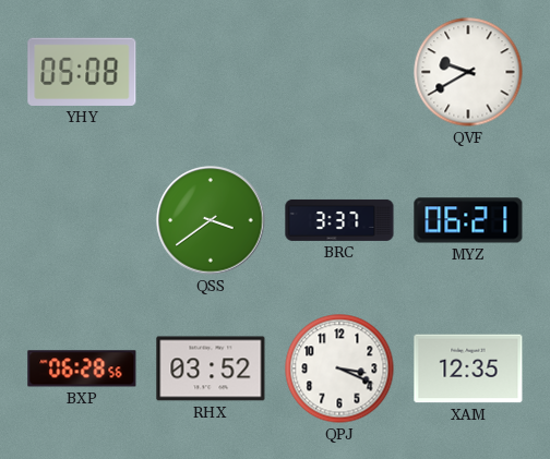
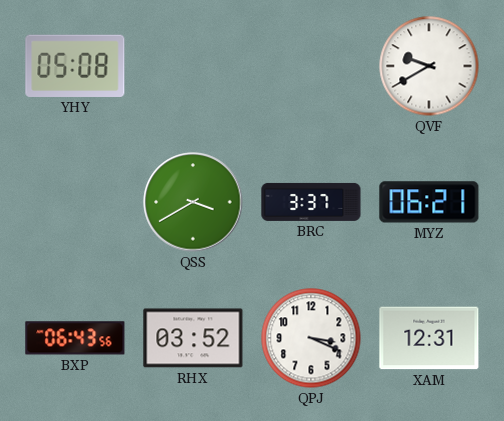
QSS: 3:39 -> 3:40 (193, 202)
BXP: 06:28 -> 06:43 (75, 338)
XAM: 12:35 -> 12:31 (429, 338)
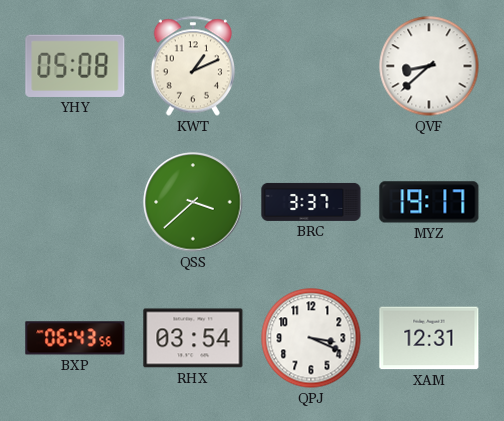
KWT: none -> 1:11 (193, 66)
QVF: 9:40 -> 8:38 (429, 66)
QSS: 3:40 -> 3:38 (193, 202)
MYZ: 06:21 -> 19:17 (429, 202)
RHX: 03:52 -> 03:54 (193, 338)
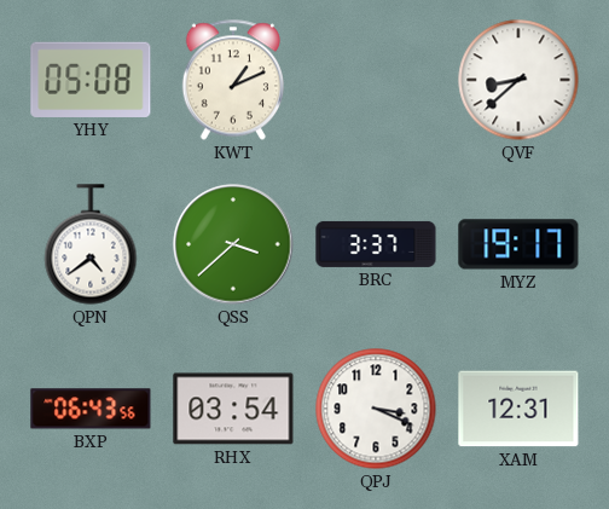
QPN: none -> 4:39 (91, 244)
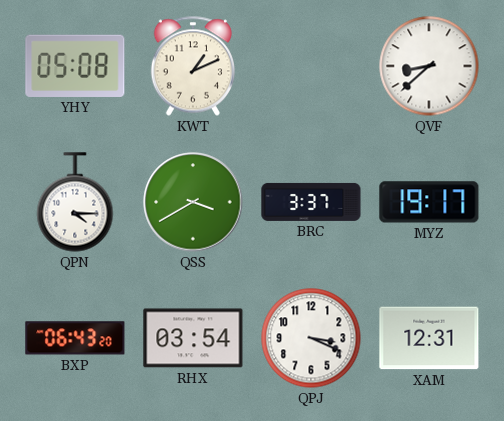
QPN: 4:39 -> 4:15 (75, 202)
QSS: 3:38 -> 3:40 (193, 202)
BXP: 06:43:56 -> 06:43:20 (75, 338)
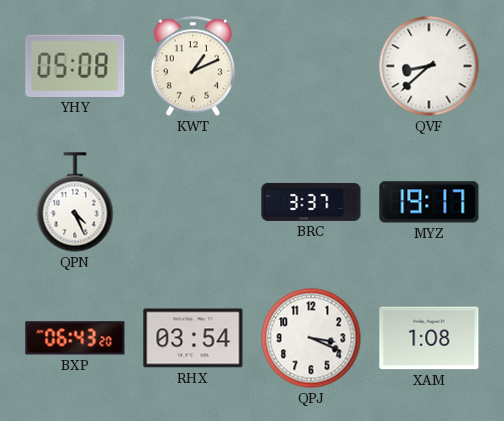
QPN: 4:15 -> 4:26 (75, 202)
QSS: 3:40 -> none (193, 202)
XAM: 12:31 -> 1:08 (429, 338)
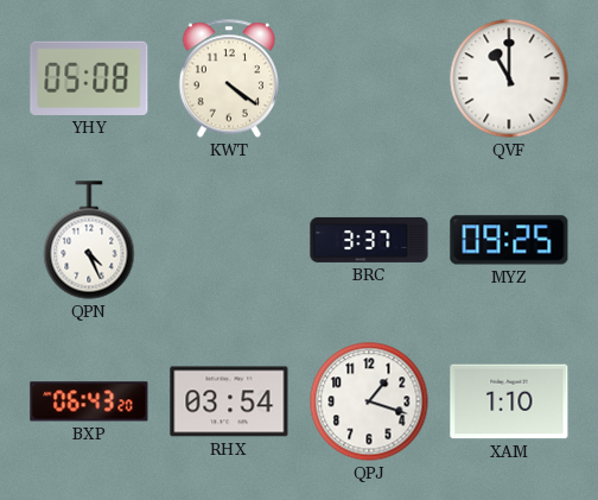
KWT: 1:11 -> 4:21 (229, 78)
QVF: 8:38 -> 11:00 (509, 78)
MYZ: 19:17 -> 09:25 (509, 240)
QPJ: 3:19 -> 1:18 (369, 401)
XAM: 1:08 -> 1:10 (509, 401)
